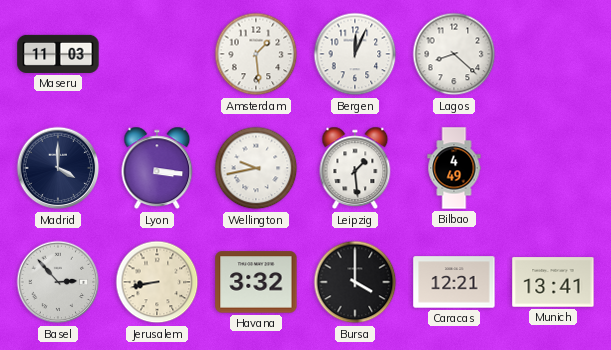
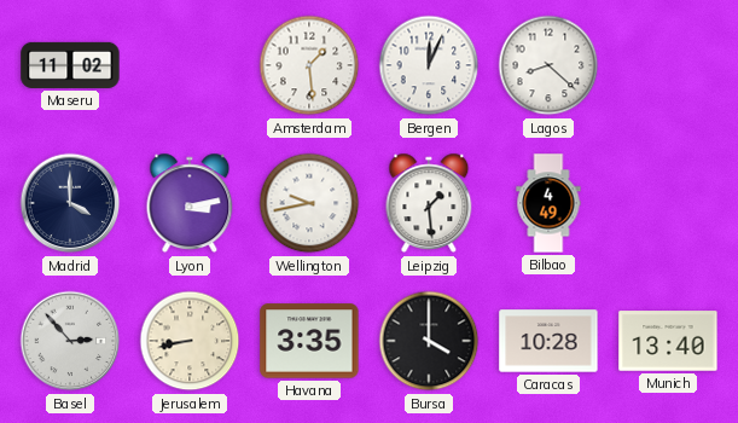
Maseru: 11:03 -> 11:02 (70, 65)
Lyon: 3:16 -> 3:13 (190, 203)
Havana: 3:32 -> 3:35 (309, 341)
Caracas: 12:21 -> 10:28 (548, 341)
Munich: 13:41 -> 13:40 (668, 341)
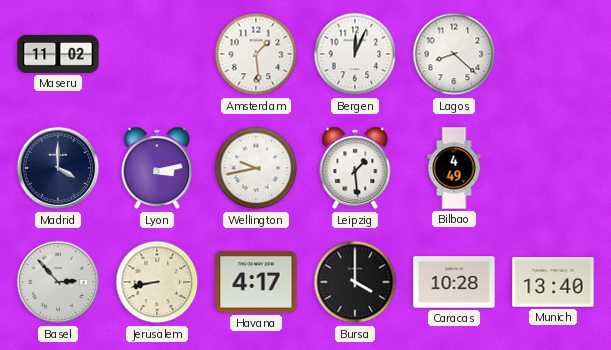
Havana: 3:35 -> 4:17 (256, 282)
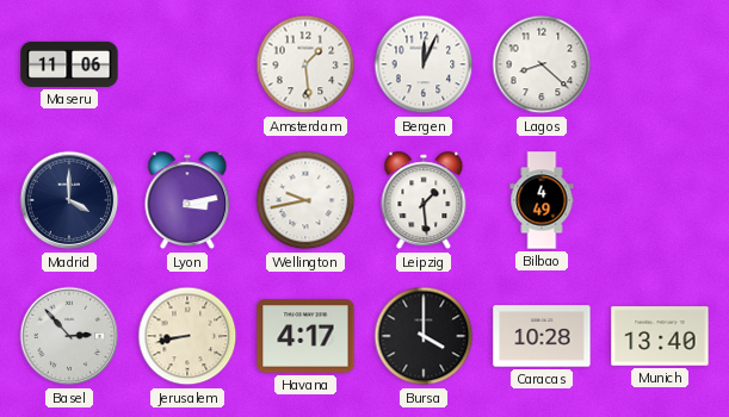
Maseru: 11:02 -> 11:06 (69, 64)
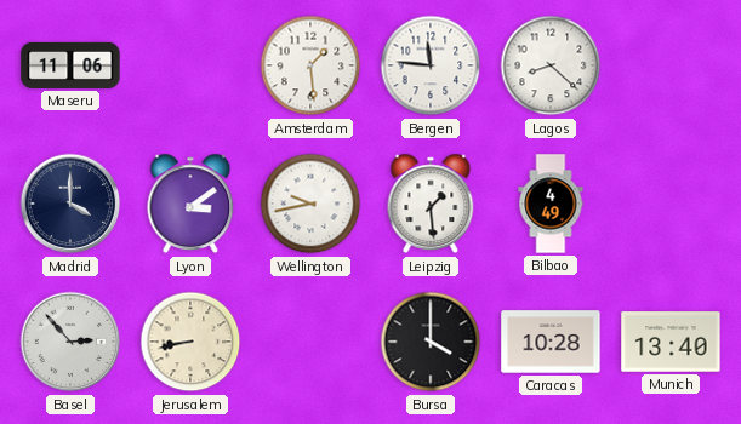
Bergen: 12:04 -> 11:46 (431, 65)
Lyon: 3:13 -> 3:09 (190, 204)
Havana: 4:17 -> none (305, 336)
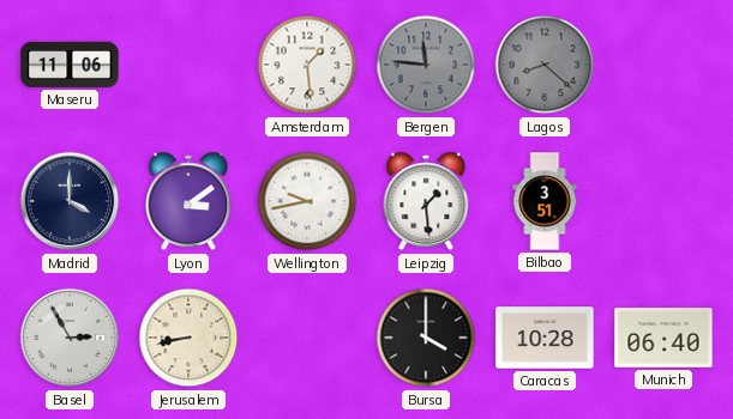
Bergen dial: white -> grey (426, 65)
Lagos dial: white -> grey (545, 65)
Bilbao: 4:49 -> 3:51 (545, 201)
Basel: 2:53 -> 2:55 (70, 338)
Munich: 13:40 -> 06:40 (663, 338)
